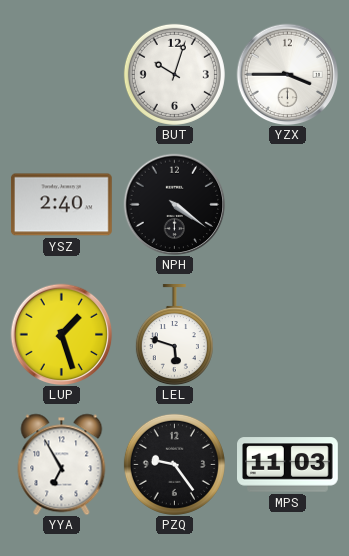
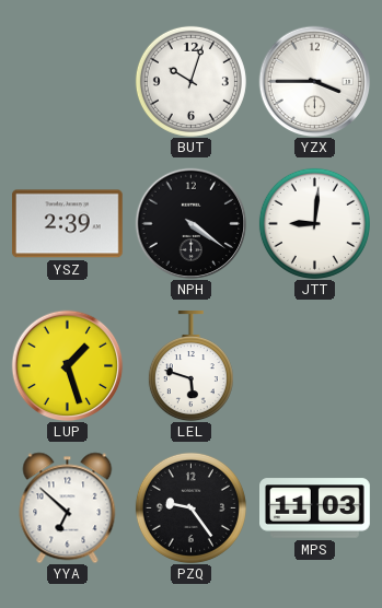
YSZ: 2:40 -> 2:39 (67, 224)
JTT: none -> 9:01 (314, 223)
YYA: 6:55 -> 6:52 (68, 507)
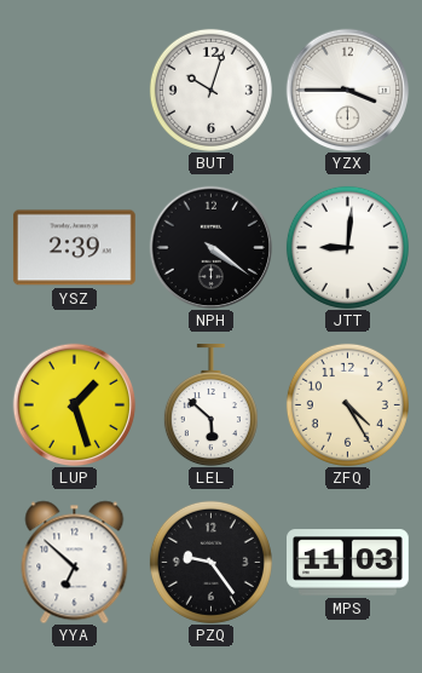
LEL: 5:48 -> 5:52 (210, 405)
ZFQ: none -> 4:25 (347, 404)
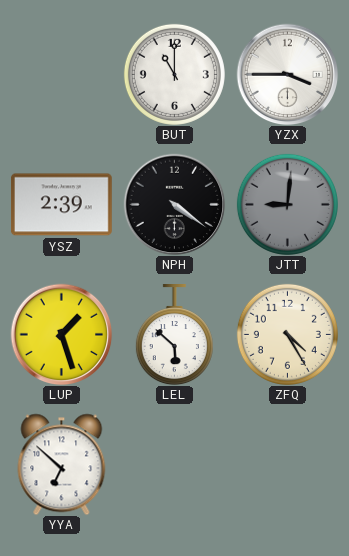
BUT: 10:03 -> 11:00 (174, 74)
JTT dial: white -> grey (287, 204)
PZQ: 9:24 -> none (210, 562)
MPS: 11:03 -> none (348, 563)
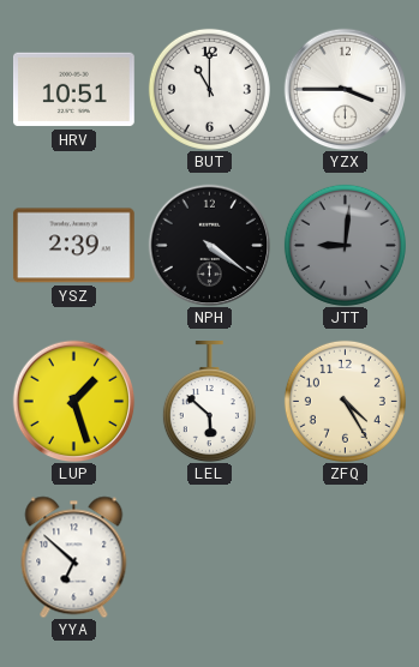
HRV: none -> 10:51 (74, 90)
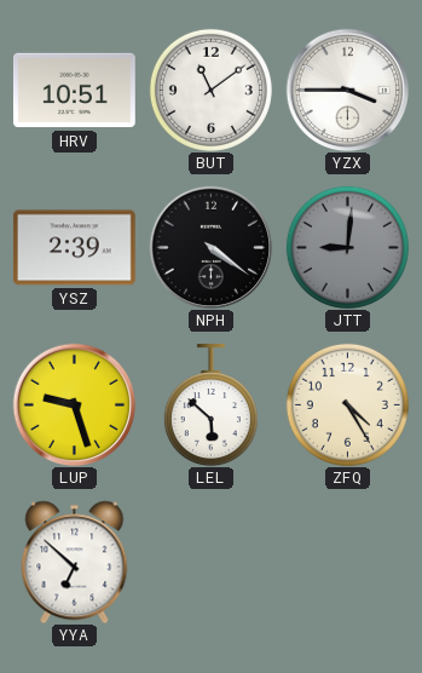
BUT: 11:00 -> 11:09 (210, 90)
LUP: 1:27 -> 9:27 (74, 404)
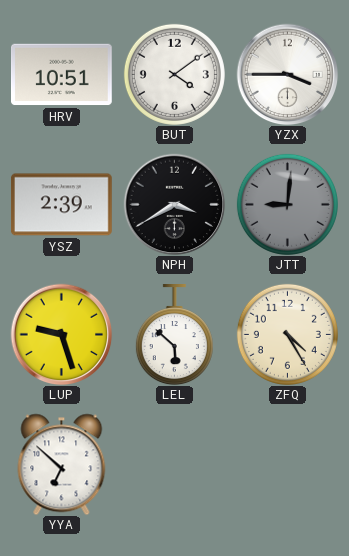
BUT: 11:09 -> 4:09 (174, 74)
NPH: 4:21 -> 3:40 (174, 204)
